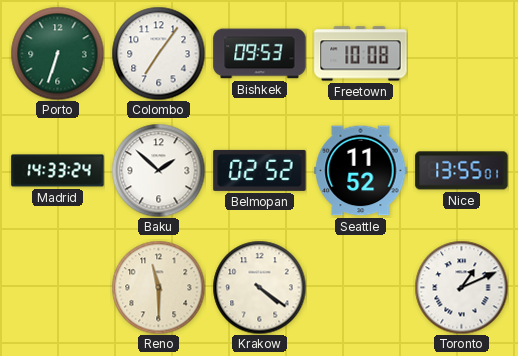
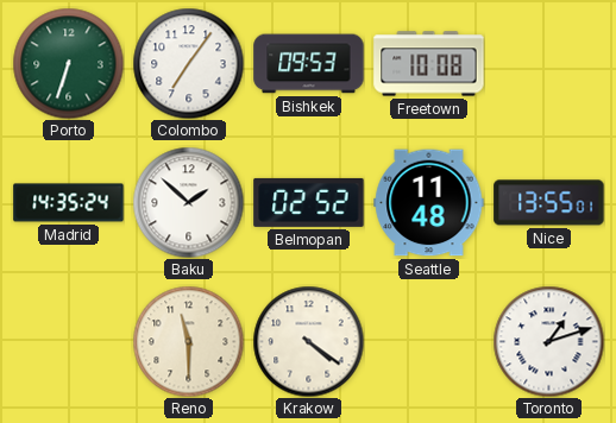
Madrid: 14:33 -> 14:35 (69, 203)
Seattle: 11:52 -> 11:48 (429, 203)
Toronto: 1:11 -> 1:12 (548, 341)
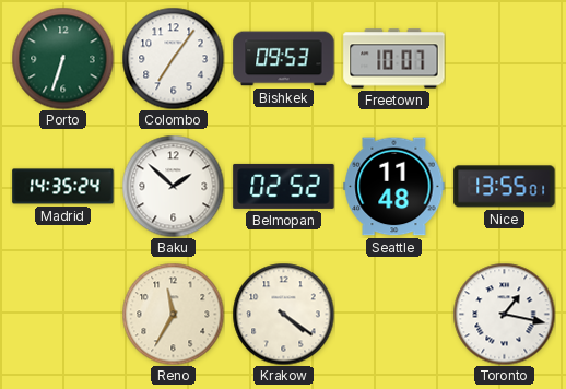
Freetown: 10:08 -> 10:07 (394, 59)
Reno: 11:30 -> 11:35 (173, 314)
Toronto: 1:12 -> 1:17 (504, 314)
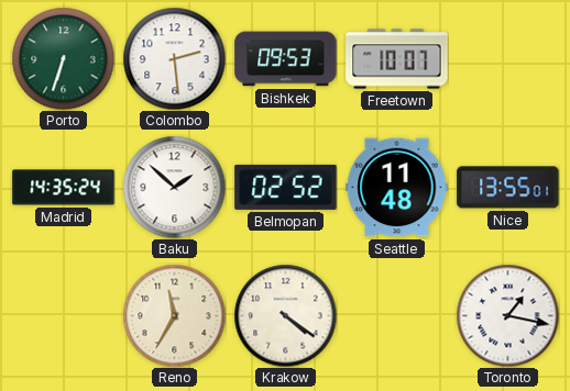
Colombo: 7:06 -> 2:29 (174, 58)
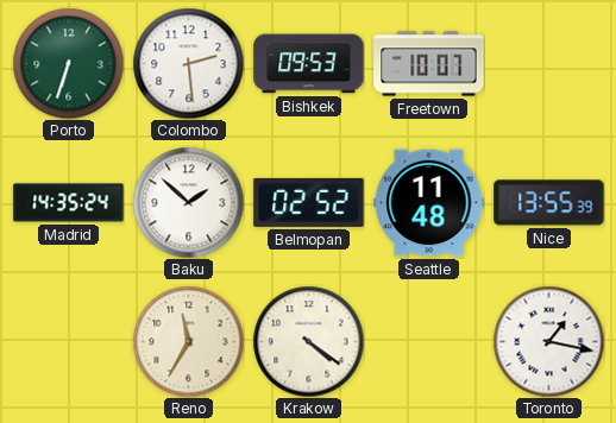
Nice: 13:55:01 -> 13:55:39 (549, 203)
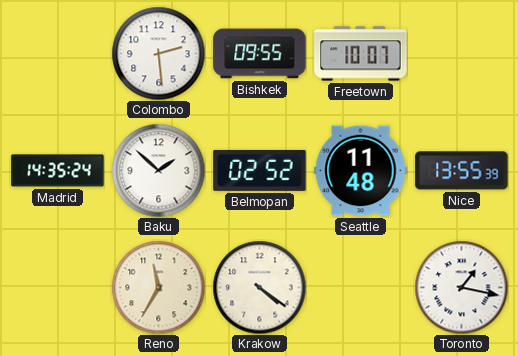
Porto: 6:33 -> none (68, 63)
Bishkek: 09:53 -> 09:55 (260, 54)
